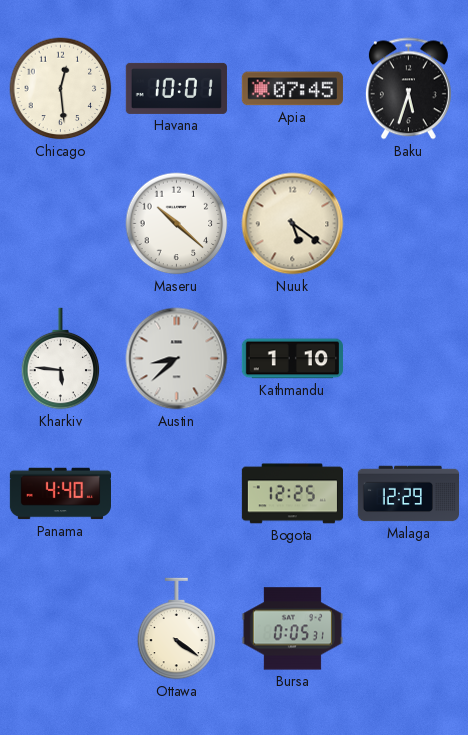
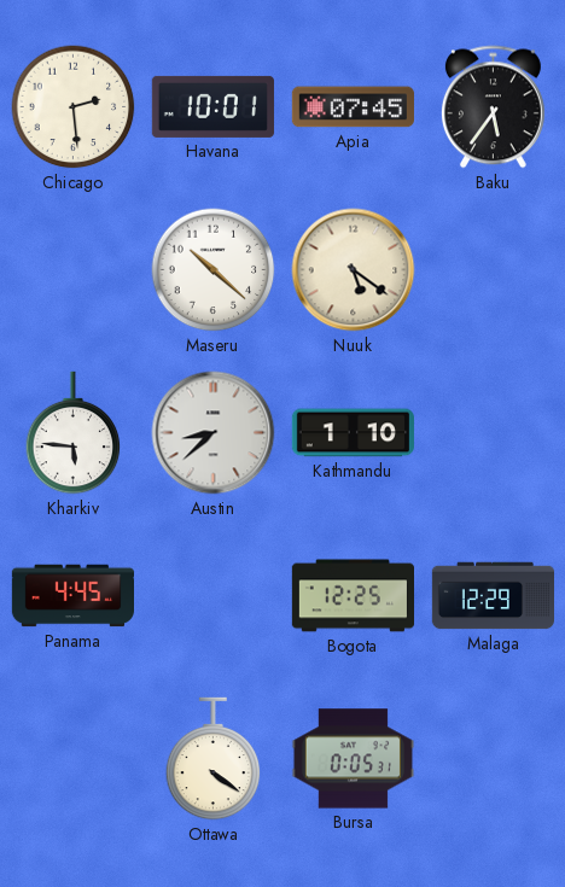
Chicago: 12:29 -> 2:29 (74, 107)
Baku: 5:33 -> 5:36 (493, 107)
Panama: 4:40 -> 4:45 (72, 596)
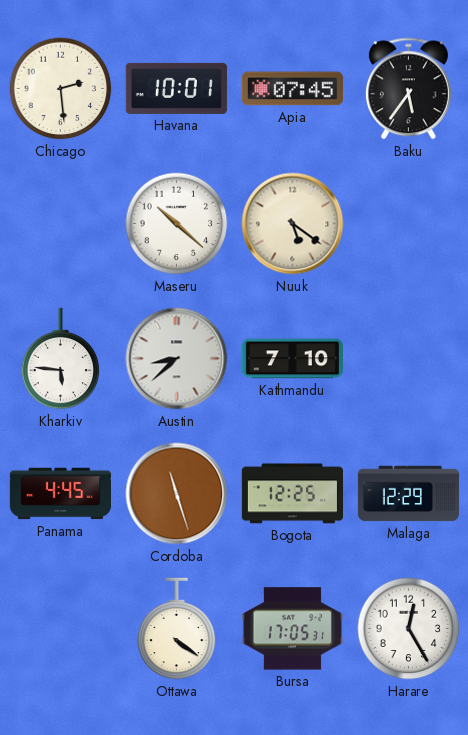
Kathmandu: 1:10 -> 7:10 (292, 359)
Cordoba: none -> 11:27 (177, 494)
Bursa: 0:05 -> 17:05 (292, 629)
Harare: none -> 12:25 (409, 629)
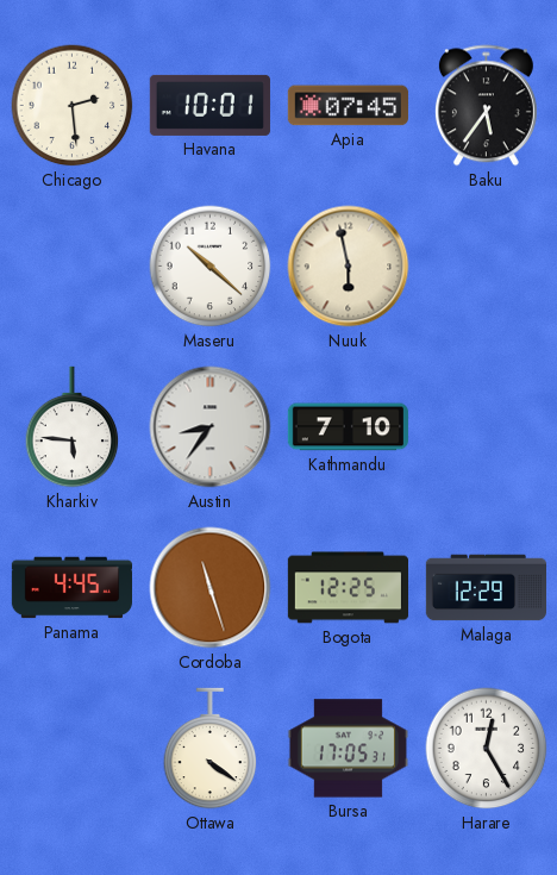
Nuuk: 5:21 -> 5:58 (349, 267)
Austin: 8:38 -> 8:36 (211, 427)
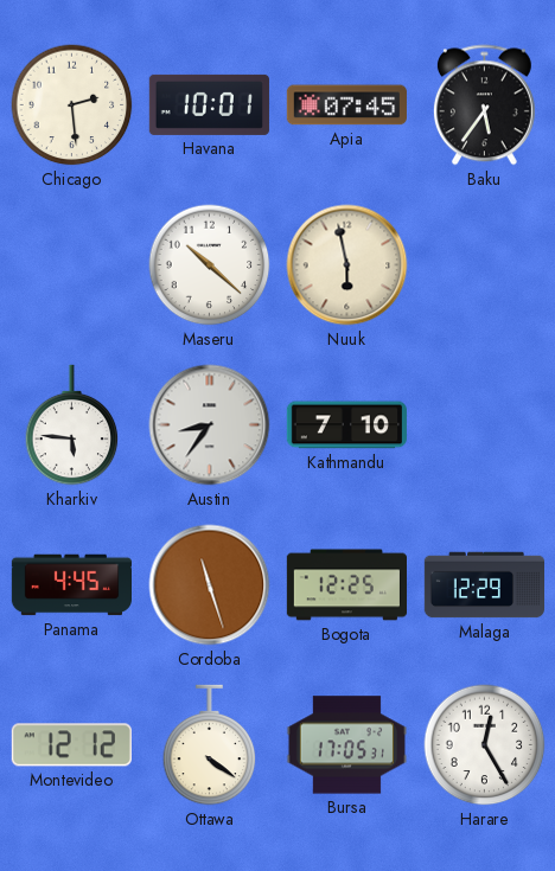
Montevideo: none -> 12:12 (71, 745)
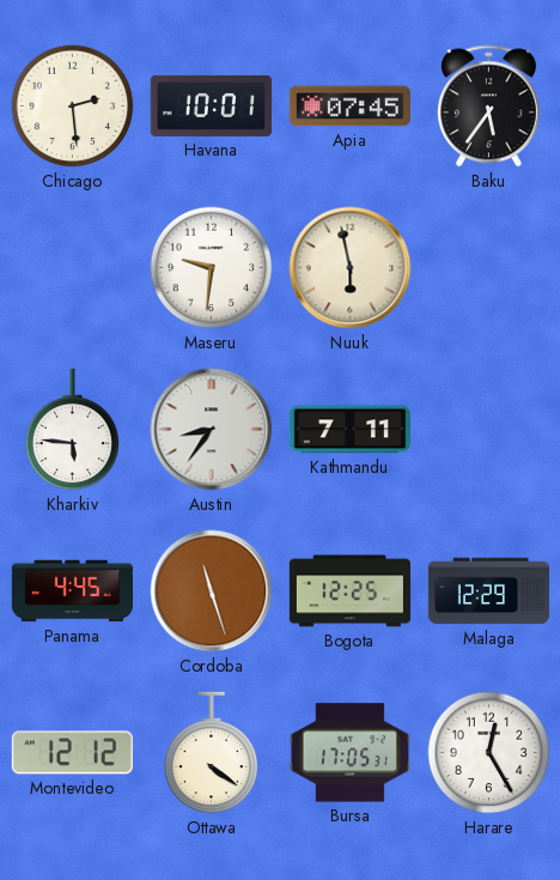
Maseru: 10:22 -> 9:31 (212, 268)
Kathmandu: 7:10 -> 7:11 (349, 430)
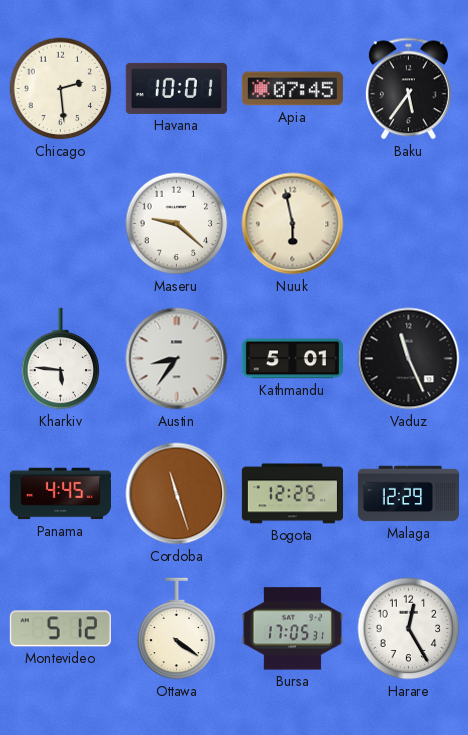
Maseru: 9:31 -> 9:22 (177, 224)
Kathmandu: 7:11 -> 5:01 (292, 359)
Vaduz: none -> 11:26 (409, 359)
Montevideo: 12:12 -> 5:12 (60, 629)
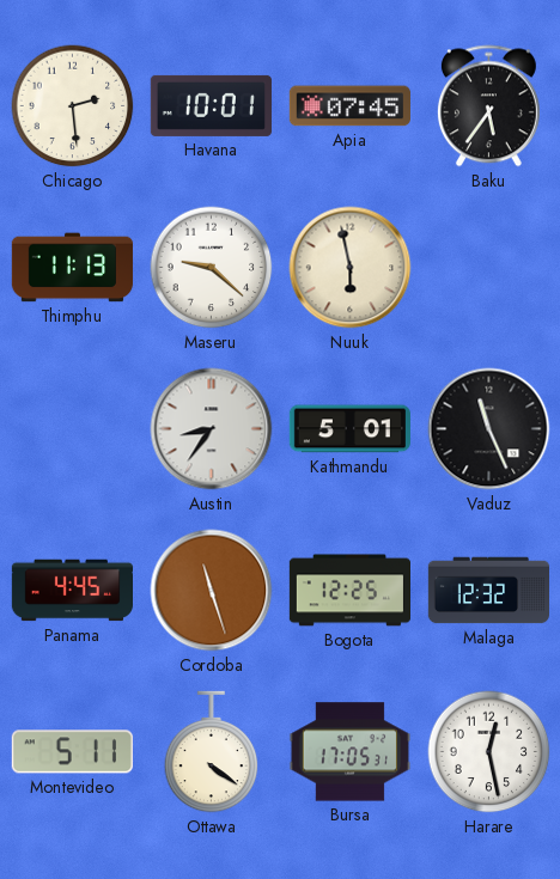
Thimphu: none -> 11:13 (72, 268)
Kharkiv: 5:46 -> none (61, 359)
Malaga: 12:29 -> 12:32 (488, 591)
Montevideo: 5:12 -> 5:11 (72, 752)
Harare: 12:25 -> 12:28 (489, 752)
